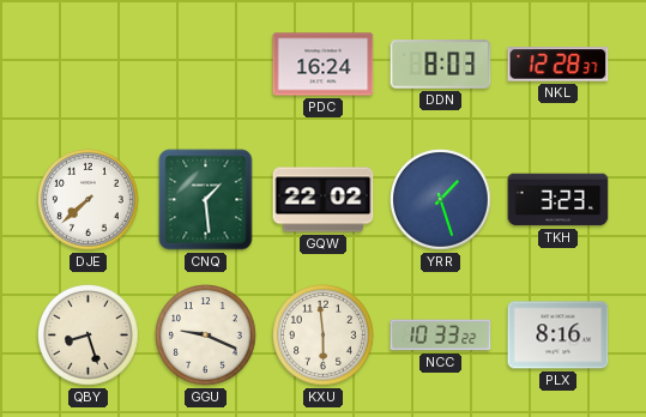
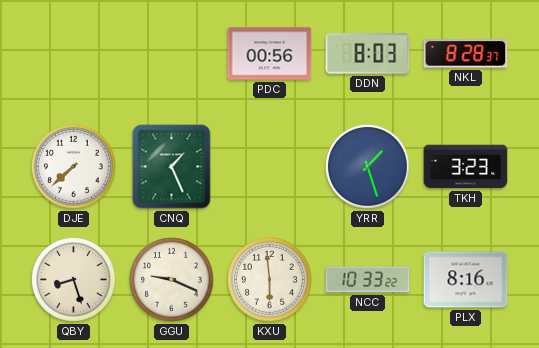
PDC: 16:24 -> 00:56 (270, 54)
NKL: 12:28 -> 8:28 (466, 54)
CNQ: 1:29 -> 1:26 (172, 167)
GQW: 22:02 -> none (324, 200)
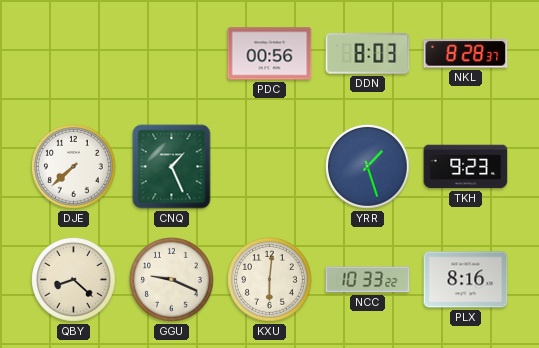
TKH: 3:23 -> 9:23 (466, 167)
QBY: 8:27 -> 8:22 (74, 280)
KXU: 5:59 -> 6:01 (270, 280)
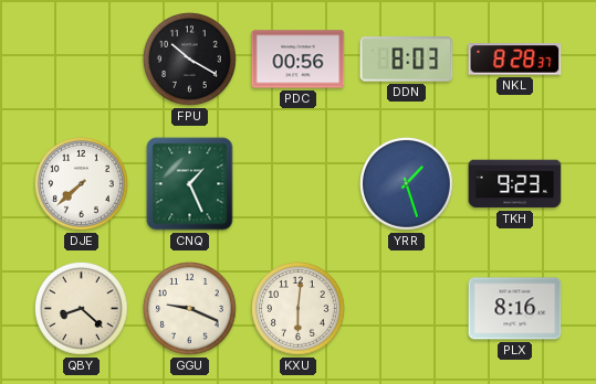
FPU: none -> 10:20 (190, 60)
NCC: 10:33 -> none (368, 280)
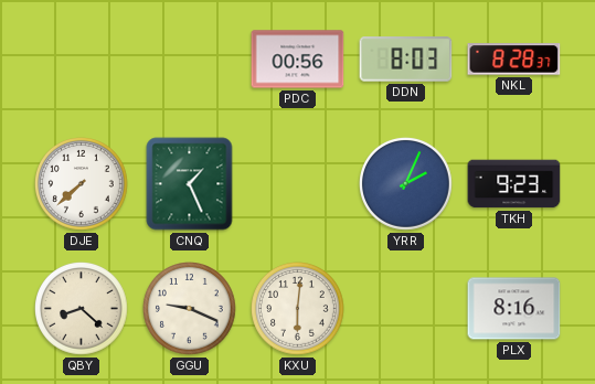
FPU: 10:20 -> none (190, 60)
YRR: 1:27 -> 2:04 (406, 184)
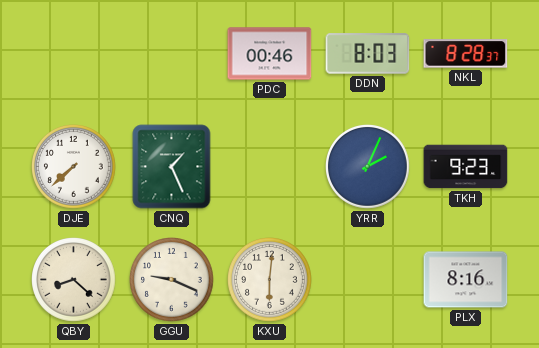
PDC: 00:56 -> 00:46 (270, 54)
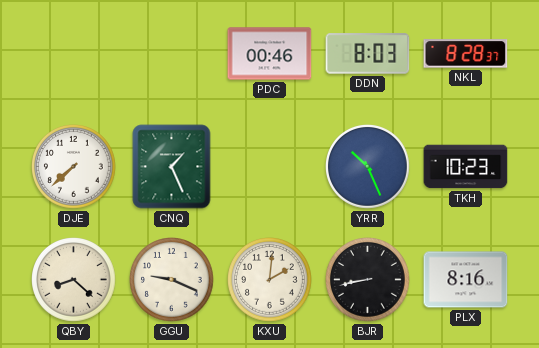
YRR: 2:04 -> 10:26 (368, 167)
TKH: 9:23 -> 10:23 (466, 167)
KXU: 6:01 -> 2:01 (270, 280)
BJR: none -> 8:43 (368, 280)
